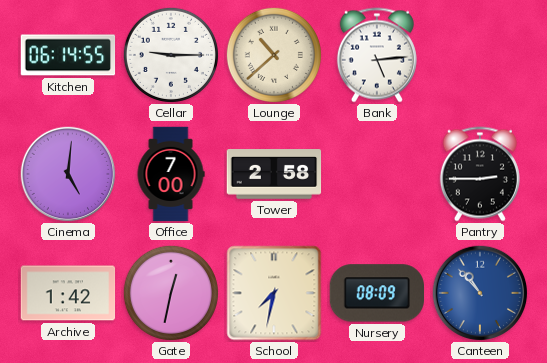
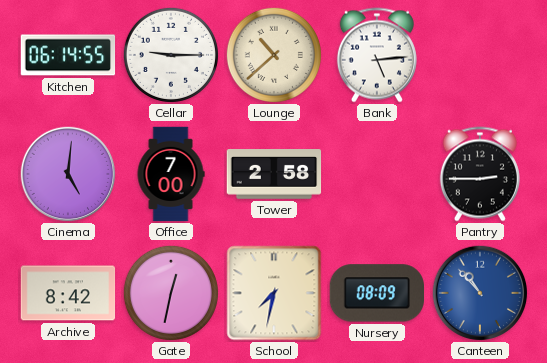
Archive: 1:42 -> 8:42 (68, 293)
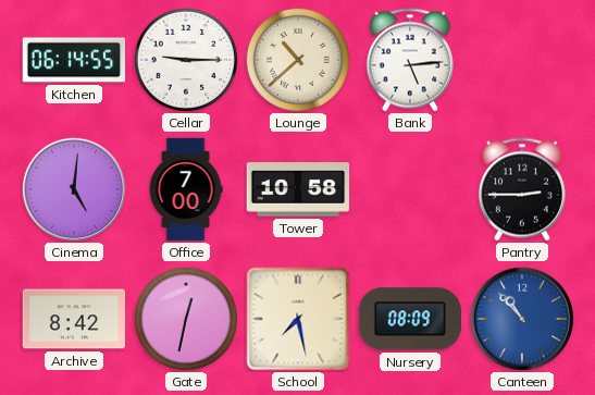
Tower: 2:58 -> 10:58 (298, 189)
School: 7:32 -> 7:28 (298, 319)
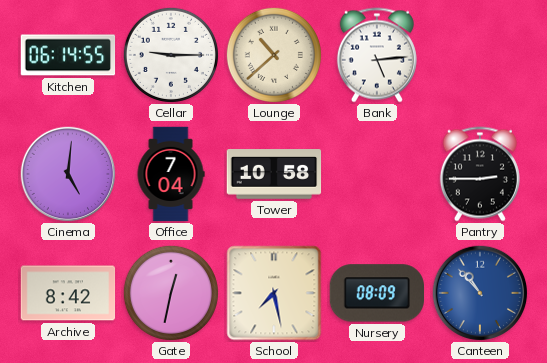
Office: 7:00 -> 7:04 (171, 174)
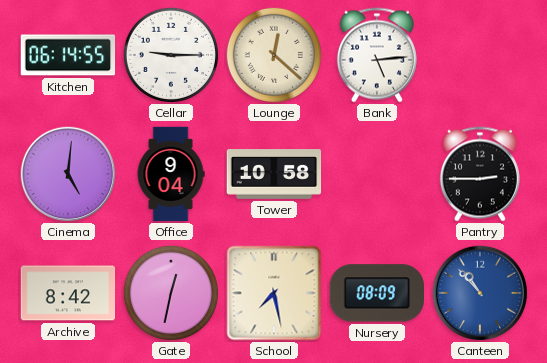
Lounge: 10:38 -> 12:22 (274, 55)
Office: 7:04 -> 9:04 (171, 174)
